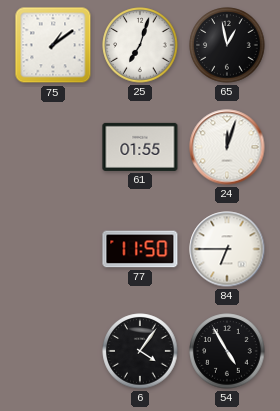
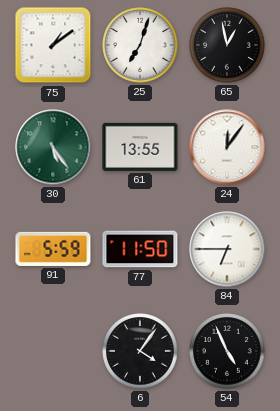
30: none -> 5:24 (53, 147)
61: 01:55 -> 13:55 (140, 147)
24: 12:03 -> 12:06 (227, 147)
91: none -> 5:59 (53, 249)
54: 4:55 -> 4:56 (227, 351)
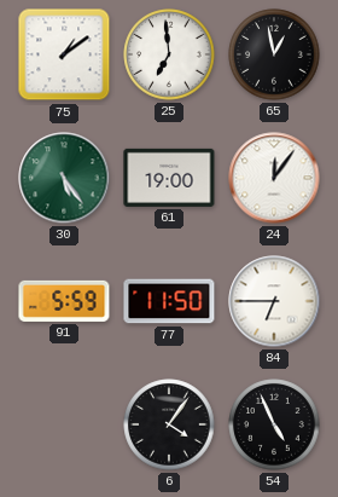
25: 7:03 -> 6:59 (169, 54)
61: 13:55 -> 19:00 (169, 178)
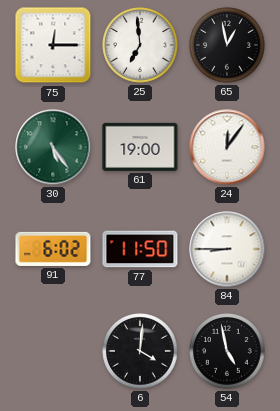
75: 1:09 -> 12:15 (53, 45)
91: 5:59 -> 6:02 (53, 249)
84: 6:45 -> 8:45 (227, 249)
6: 4:06 -> 4:01 (140, 351)
54: 4:56 -> 4:58 (227, 351)
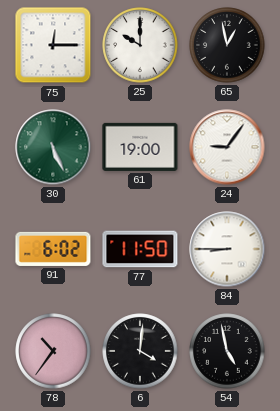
25: 6:59 -> 10:00 (140, 45)
30: 5:24 -> 5:26 (53, 147)
24: 12:06 -> 9:06 (227, 147)
78: none -> 10:36 (53, 351)
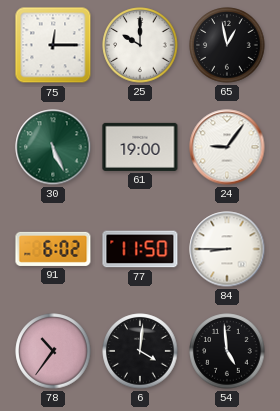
54: 4:58 -> 4:59 (227, 351)
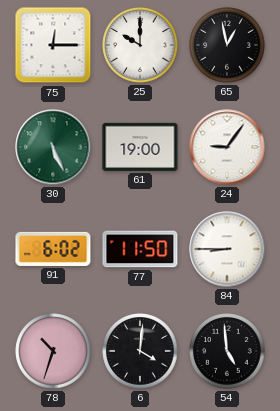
78: 10:36 -> 10:33 (53, 351)
